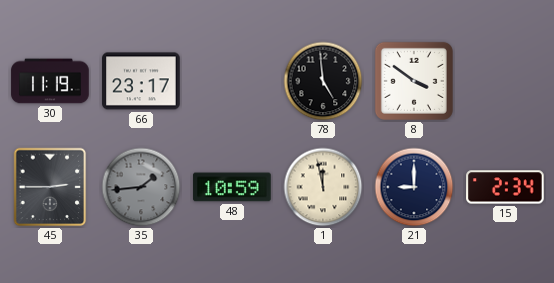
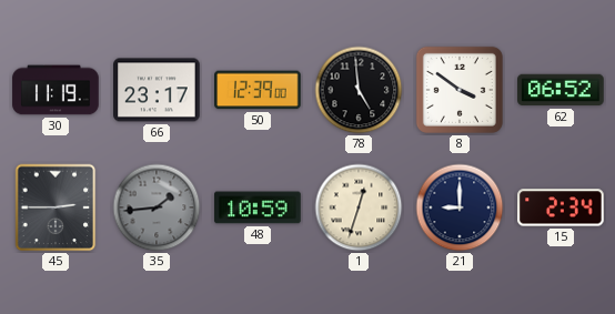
50: none -> 12:39 (258, 90)
62: none -> 06:52 (561, 90)
1: 11:58 -> 12:33 (359, 207)
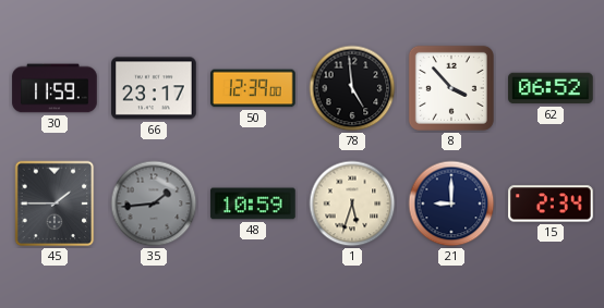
30: 11:19 -> 11:59 (55, 88)
8: 3:51 -> 3:53 (451, 88)
45: 2:45 -> 1:45 (55, 204)
1: 12:33 -> 5:33 (352, 204)
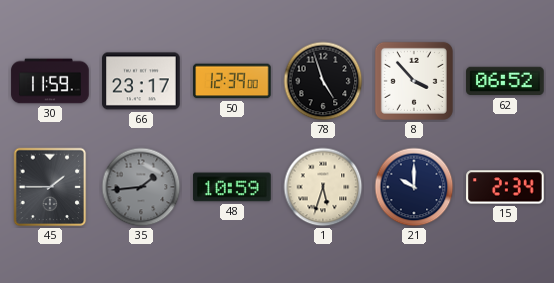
78: 4:59 -> 4:57 (323, 81)
21: 9:00 -> 10:00 (414, 187)
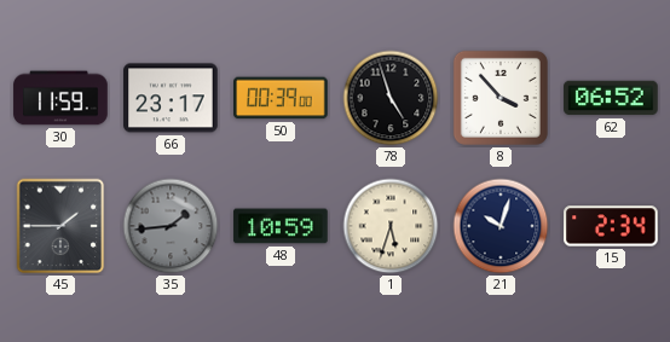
50: 12:39 -> 00:39 (281, 98)
21: 10:00 -> 10:03 (501, 226)
